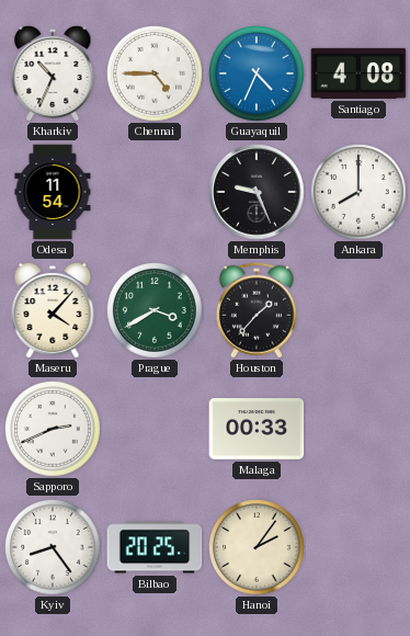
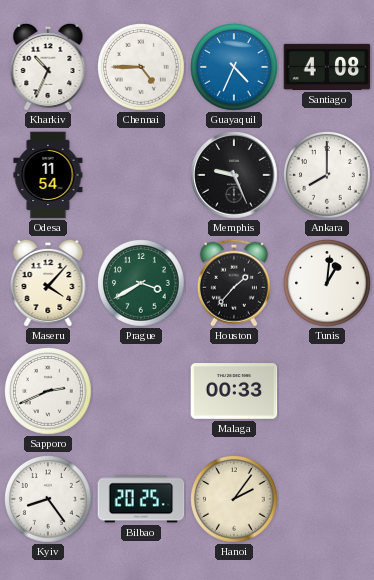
Tunis: none -> 1:01 (327, 284)
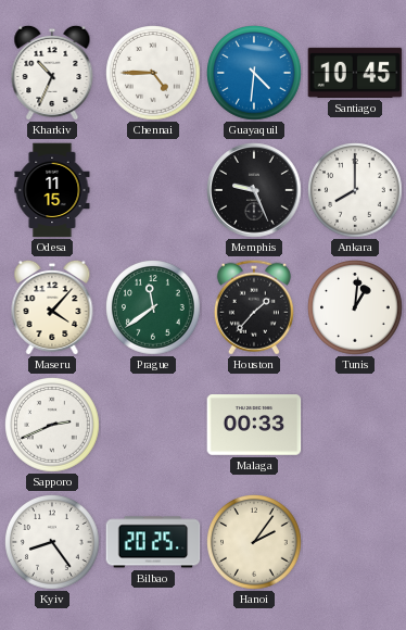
Guayaquil: 4:34 -> 4:31 (254, 74)
Santiago: 4:08 -> 10:45 (355, 73)
Odesa: 11:54 -> 11:15 (52, 190)
Prague: 3:40 -> 11:39 (153, 308)
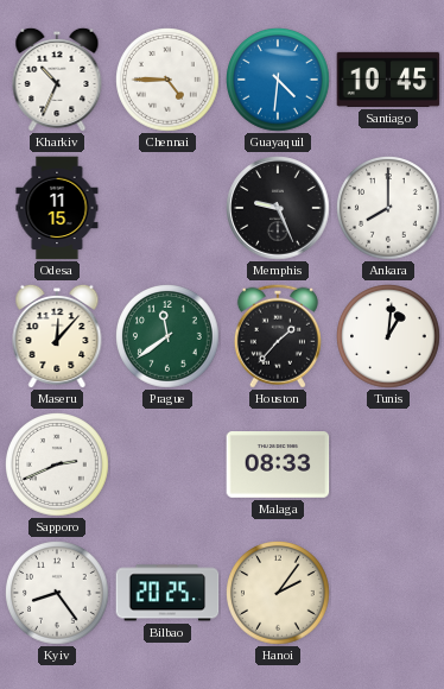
Maseru: 4:07 -> 12:07 (57, 336)
Malaga: 00:33 -> 08:33 (278, 466)
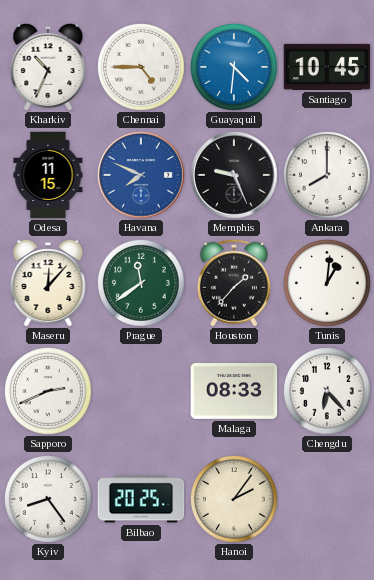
Havana: none -> 7:49 (141, 175)
Chengdu: none -> 6:23 (327, 392)
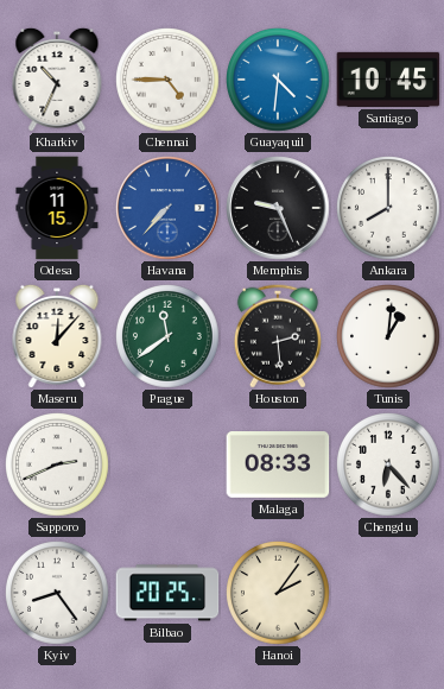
Havana: 7:49 -> 7:37 (167, 208)
Houston: 1:37 -> 2:29 (278, 336)
